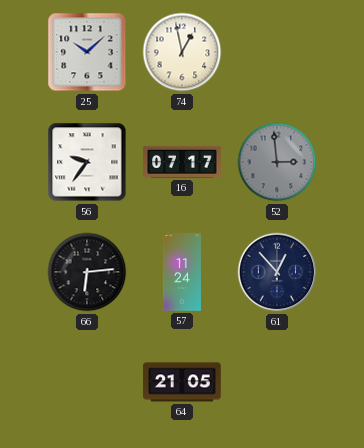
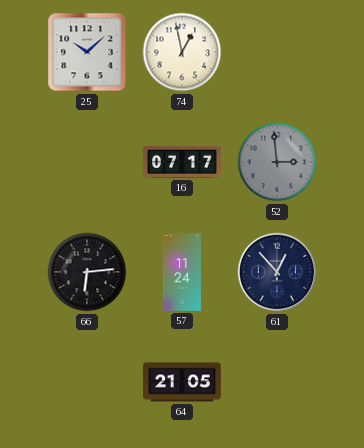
56: 9:36 -> none (87, 162)
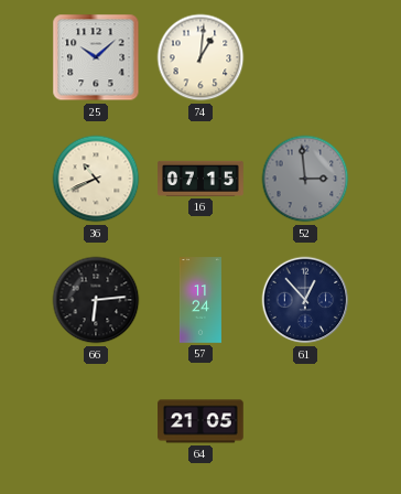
74: 12:58 -> 1:01 (201, 57)
36: none -> 10:41 (96, 179)
16: 07:17 -> 07:15 (201, 179)
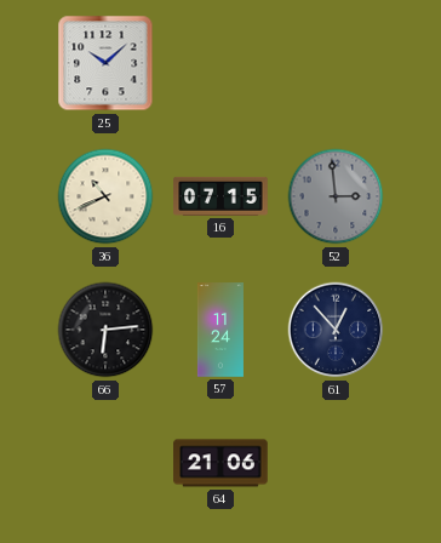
74: 1:01 -> none (201, 57)
64: 21:05 -> 21:06 (220, 463)
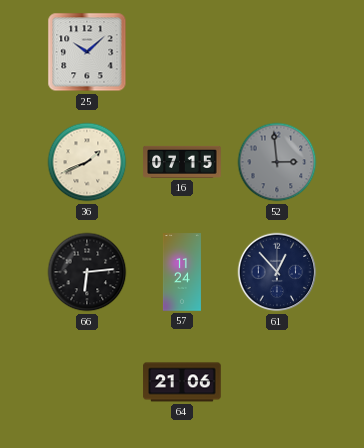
36: 10:41 -> 1:41 (87, 162)
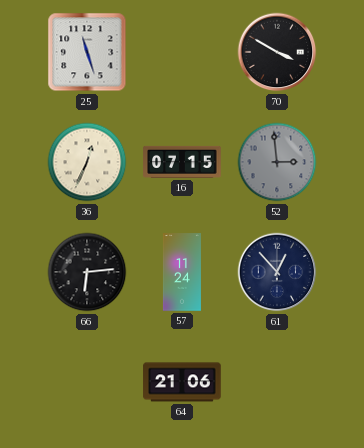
25: 10:08 -> 11:27 (87, 52)
70: none -> 3:50 (277, 52)
36: 1:41 -> 12:34 (87, 162)
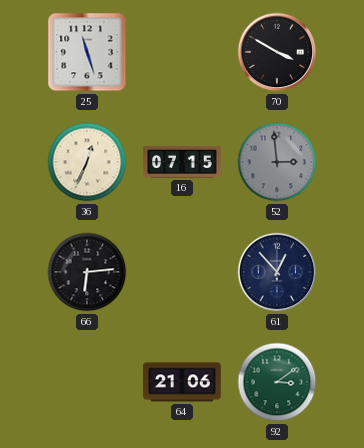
57: 11:24 -> none (182, 272)
92: none -> 3:09 (277, 382)
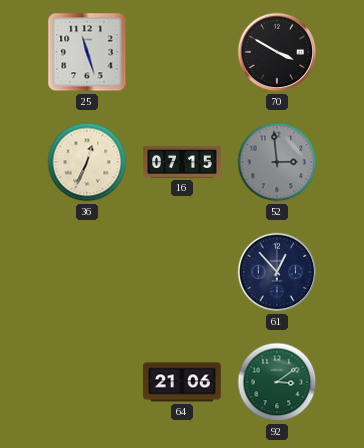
66: 6:14 -> none (87, 272)
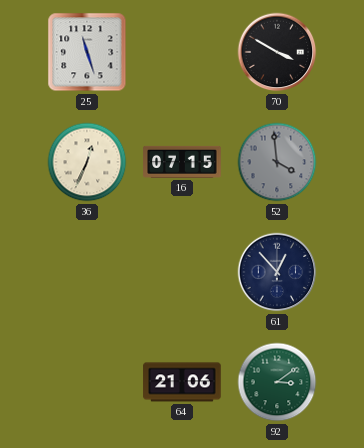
52: 2:59 -> 3:59 (277, 162)
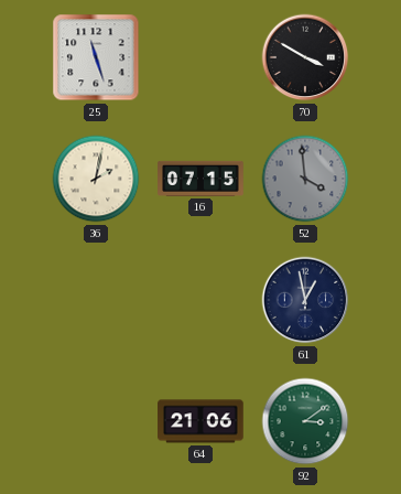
36: 12:34 -> 2:02 (96, 179)
61: 12:53 -> 12:58 (305, 300)
